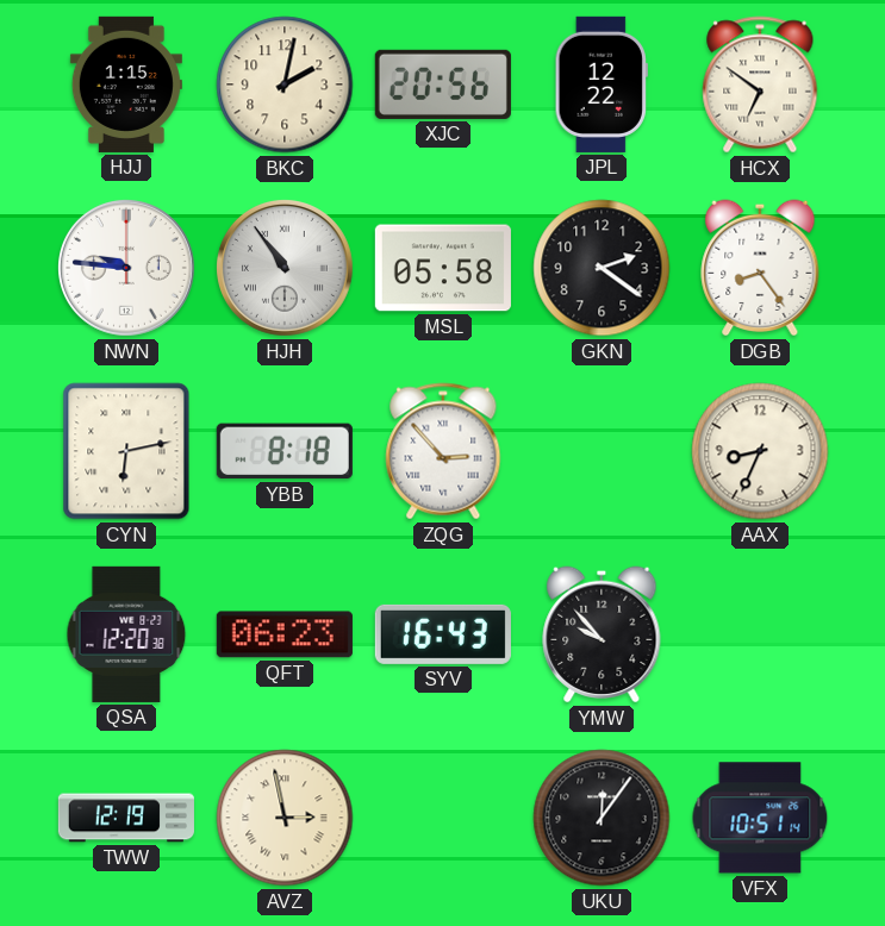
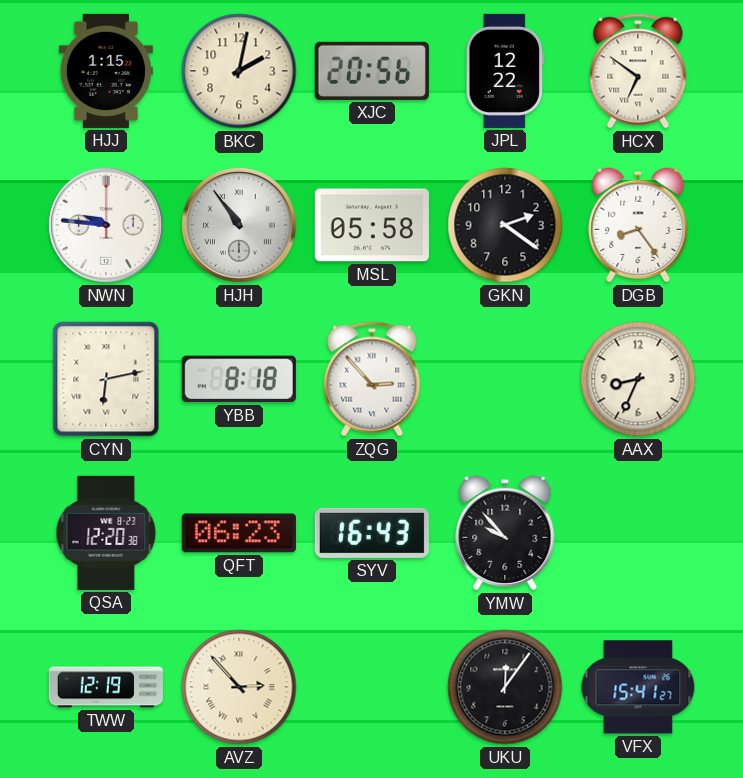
AVZ: 2:58 -> 2:53 (239, 687)
VFX: 10:51 -> 15:41 (638, 687)
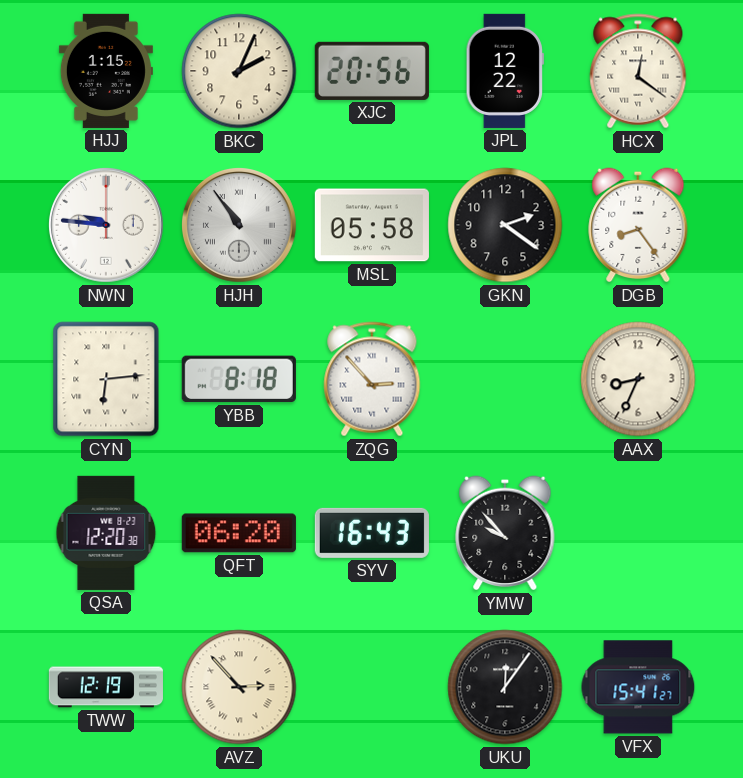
BKC: 2:02 -> 2:04 (239, 71)
HCX: 6:51 -> 12:21 (638, 71)
CYN: 6:13 -> 6:14 (106, 379)
QFT: 06:23 -> 06:20 (239, 533)
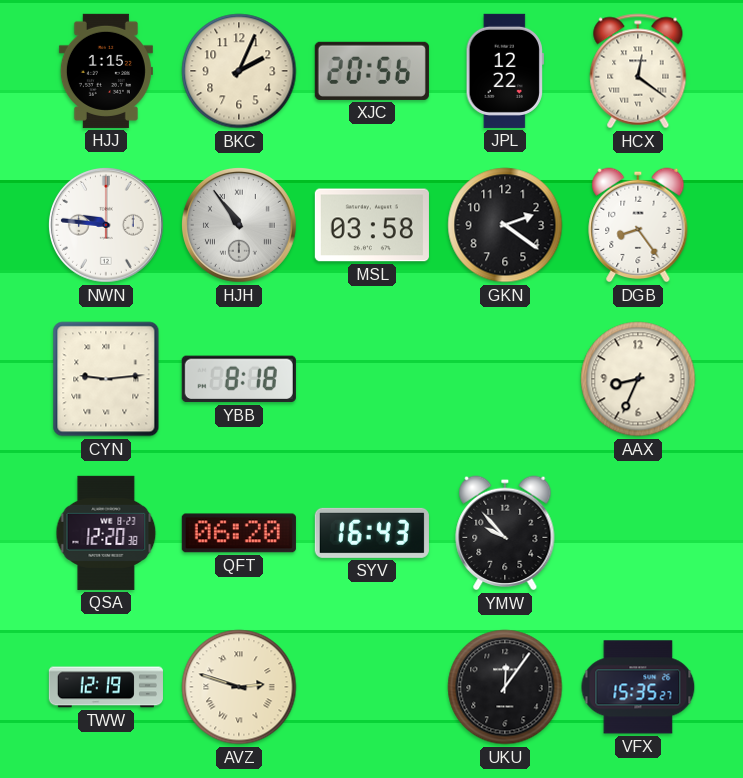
MSL: 05:58 -> 03:58 (372, 225)
CYN: 6:14 -> 9:14 (106, 379)
ZQG: 2:53 -> none (372, 379)
AVZ: 2:53 -> 2:48 (239, 687)
VFX: 15:41 -> 15:35 (638, 687)
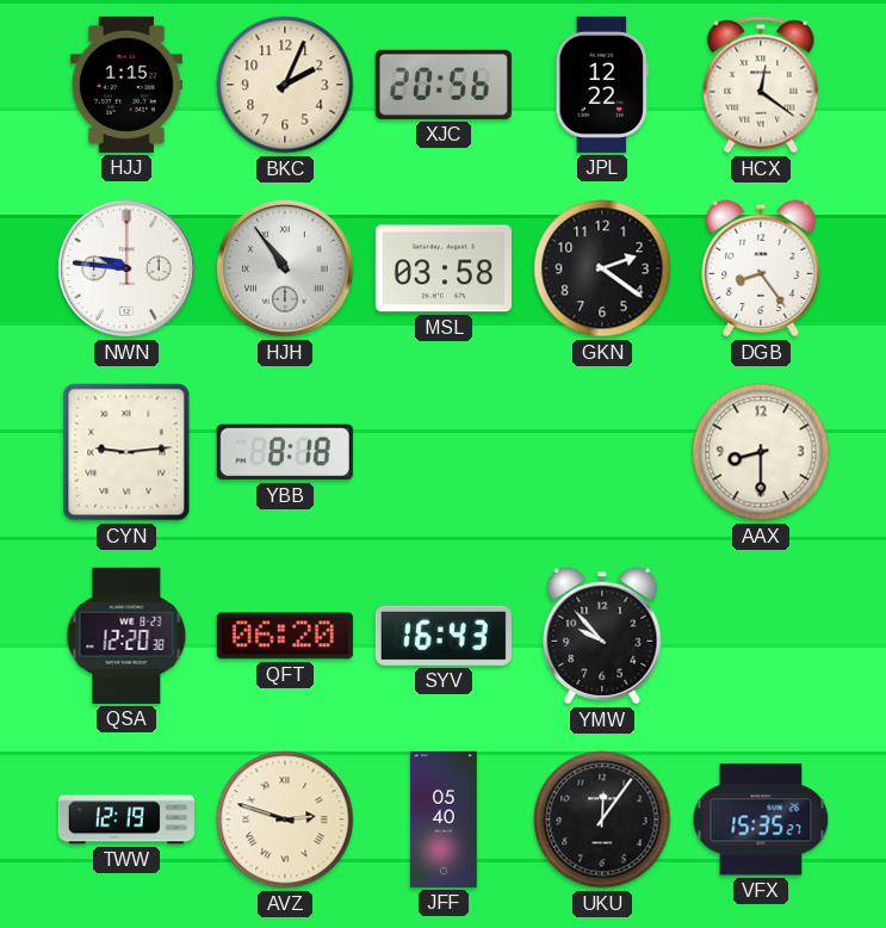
AAX: 8:34 -> 8:30 (761, 452)
JFF: none -> 05:40 (444, 819)
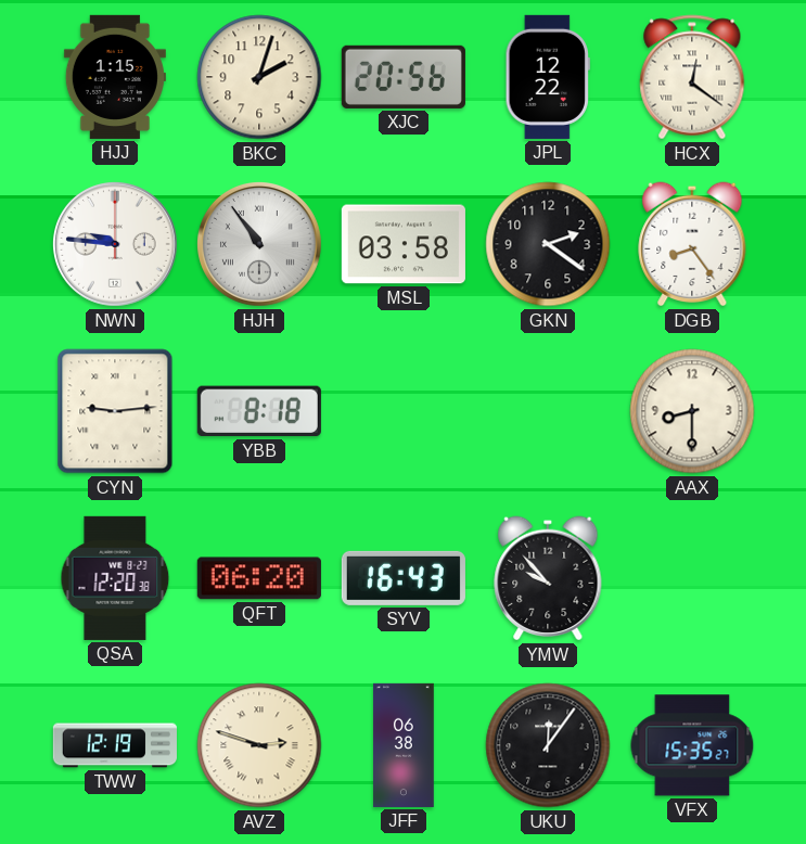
BKC: 2:04 -> 2:03 (259, 77)
JFF: 05:40 -> 06:38 (404, 745)
